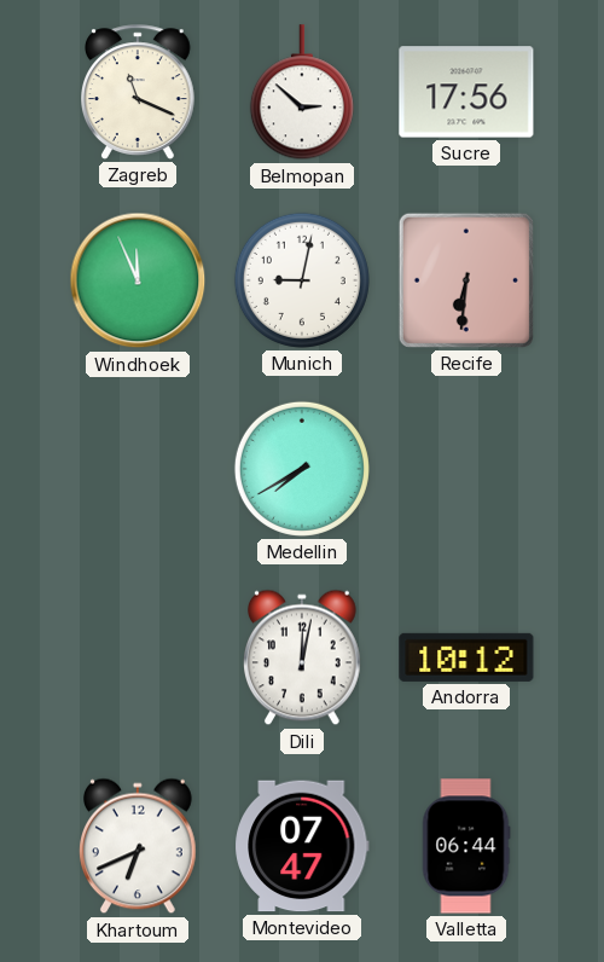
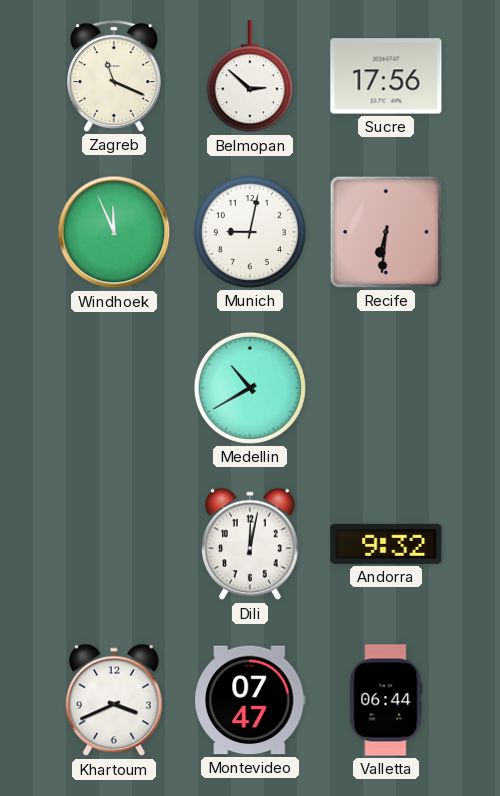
Medellin: 7:40 -> 10:40 (250, 388)
Andorra: 10:12 -> 9:32 (386, 544)
Khartoum: 6:41 -> 3:41 (115, 700)
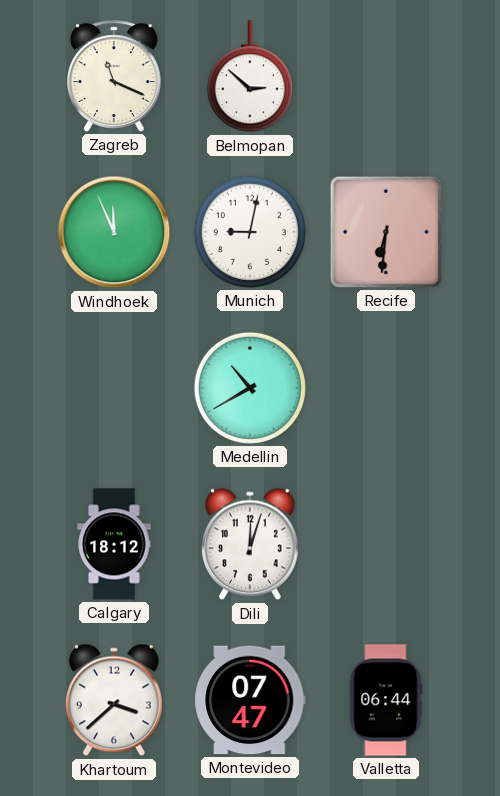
Sucre: 17:56 -> none (386, 76)
Calgary: none -> 18:12 (114, 544)
Dili: 12:02 -> 12:03 (251, 544)
Andorra: 9:32 -> none (386, 544)
Khartoum: 3:41 -> 3:38 (115, 700)
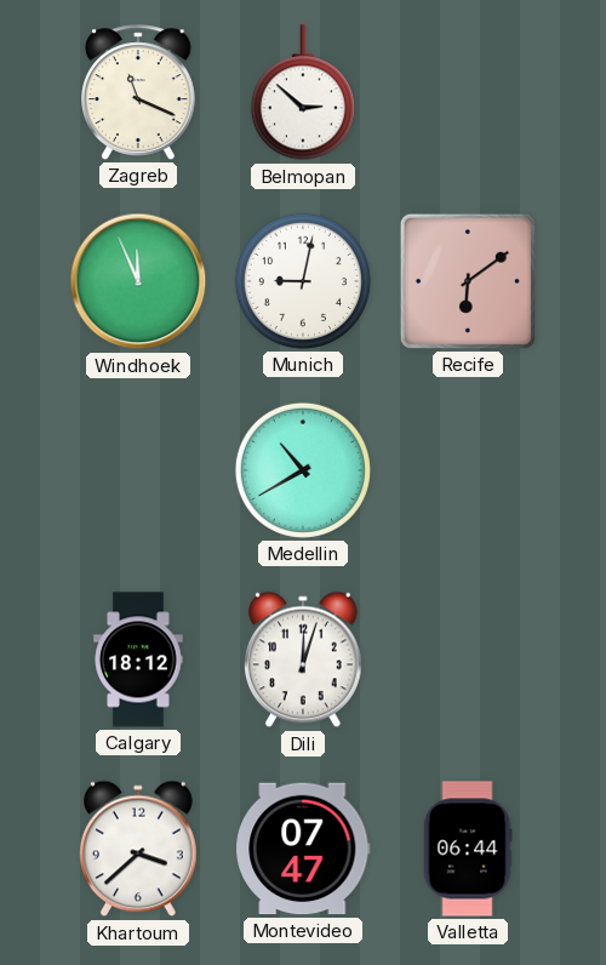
Recife: 6:31 -> 6:09 (468, 281)
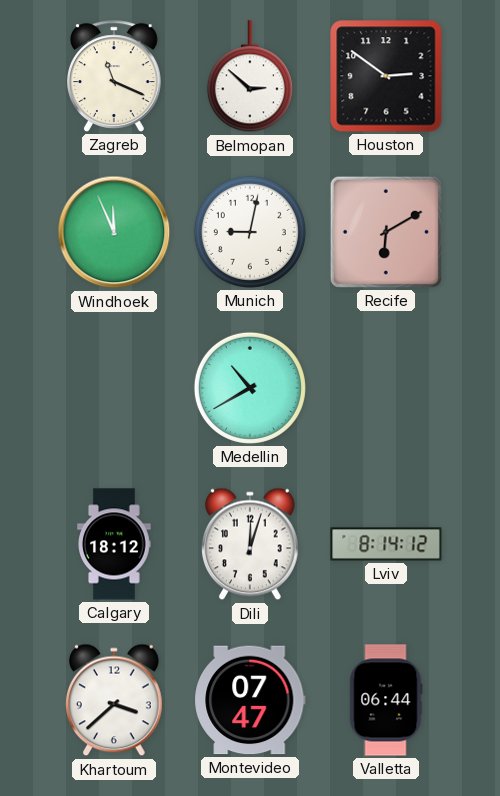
Houston: none -> 2:51 (386, 76)
Recife: 6:09 -> 6:10 (386, 232)
Lviv: none -> 8:14 (386, 544)
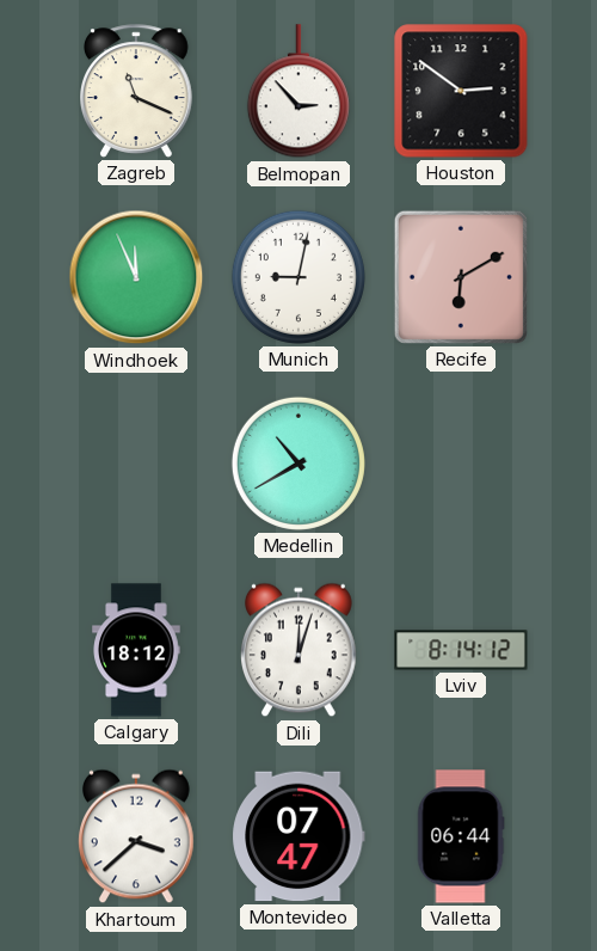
Belmopan: 2:52 -> 2:53 (298, 92)
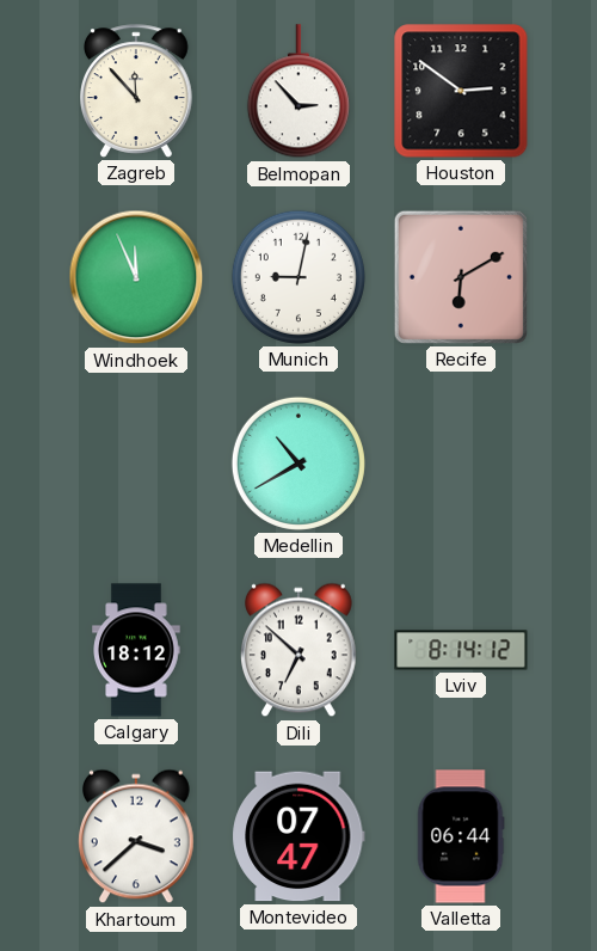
Zagreb: 11:19 -> 11:53 (137, 91)
Dili: 12:03 -> 6:52 (300, 650)
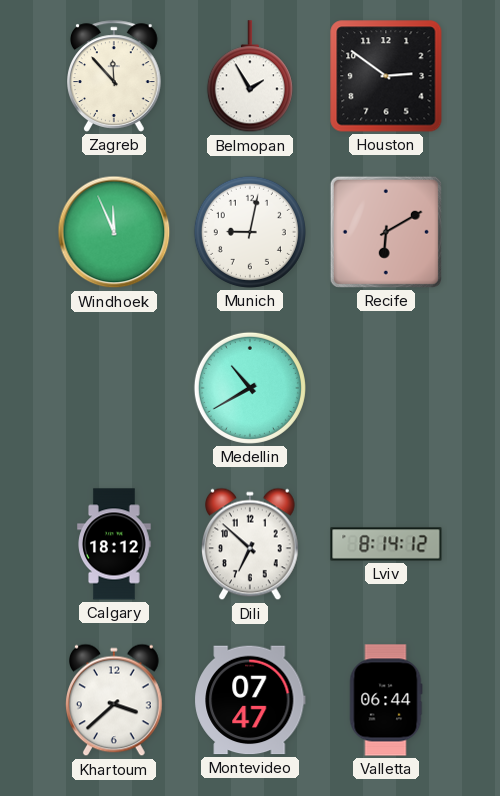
Belmopan: 2:53 -> 1:55 (250, 77)
